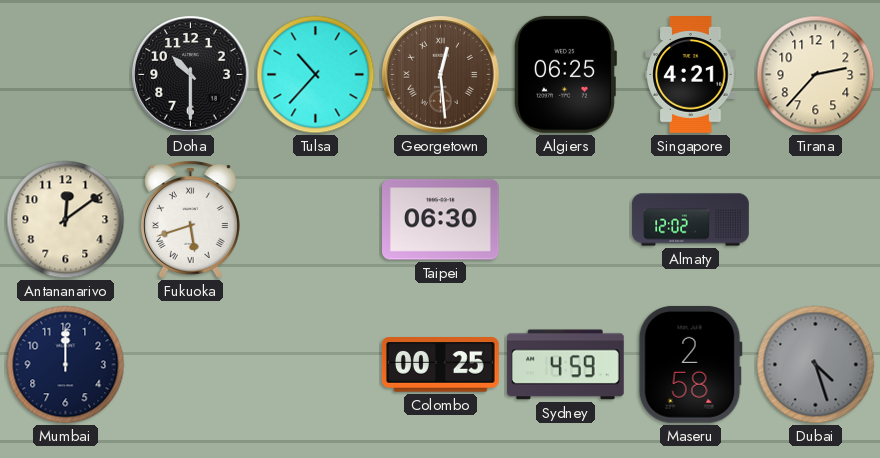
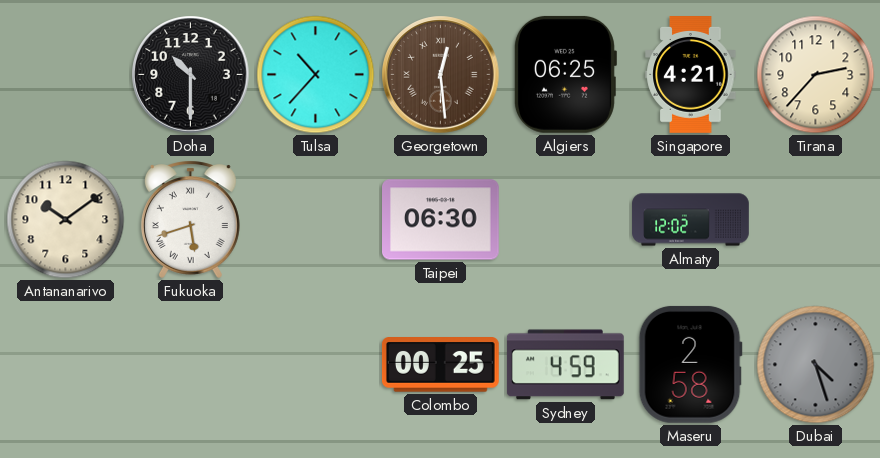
Antananarivo: 12:09 -> 10:09 (66, 220)
Mumbai: 12:00 -> none (66, 365)
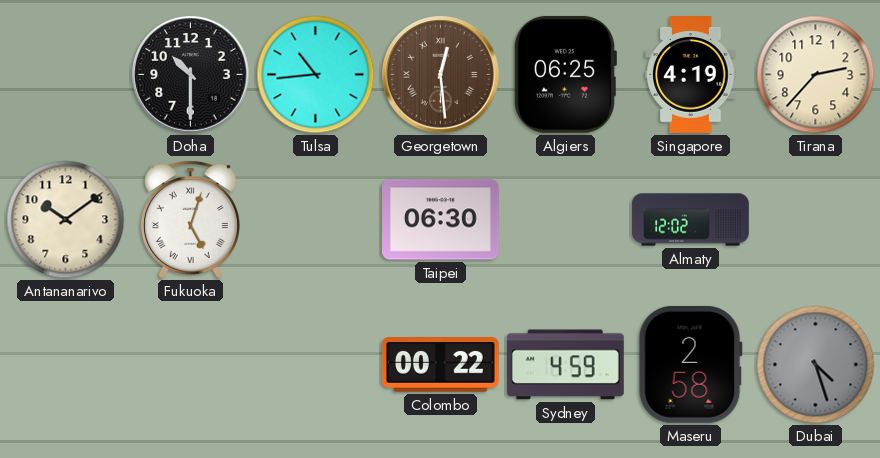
Tulsa: 10:37 -> 10:44 (316, 75)
Singapore: 4:21 -> 4:19 (691, 75)
Fukuoka: 5:42 -> 5:03 (190, 219)
Colombo: 00:25 -> 00:22 (440, 365)
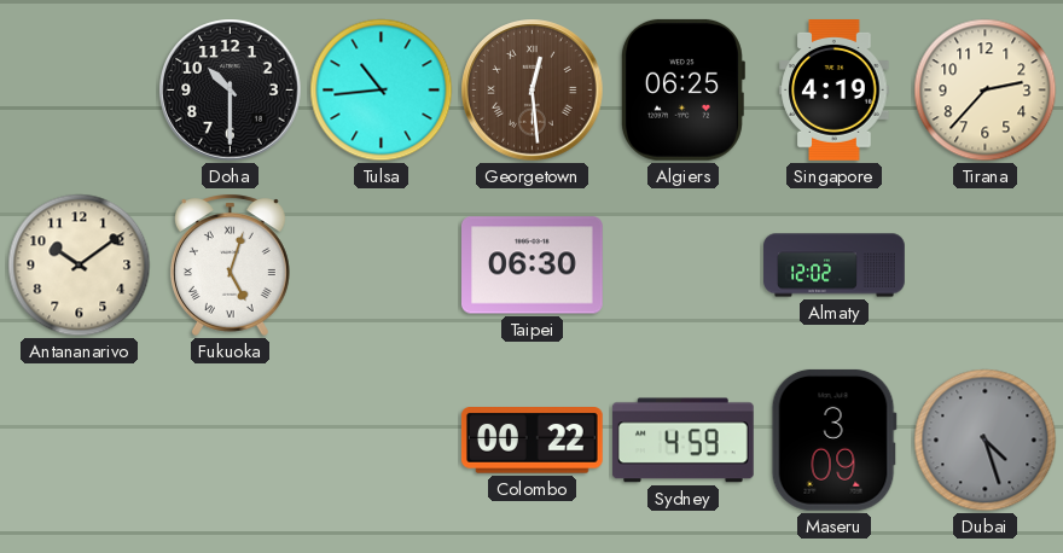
Maseru: 2:58 -> 3:09 (833, 440)
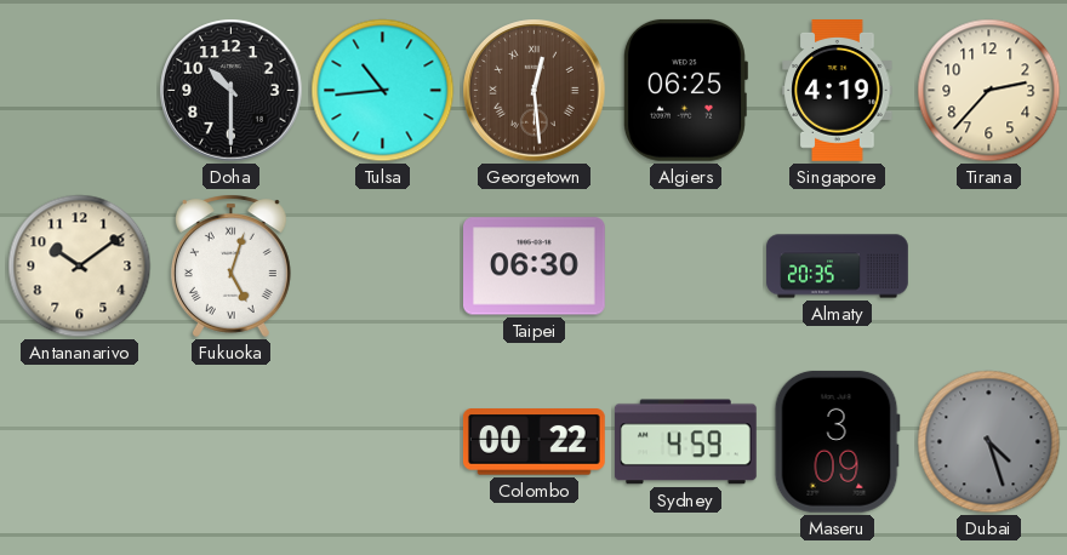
Almaty: 12:02 -> 20:35 (838, 267)
